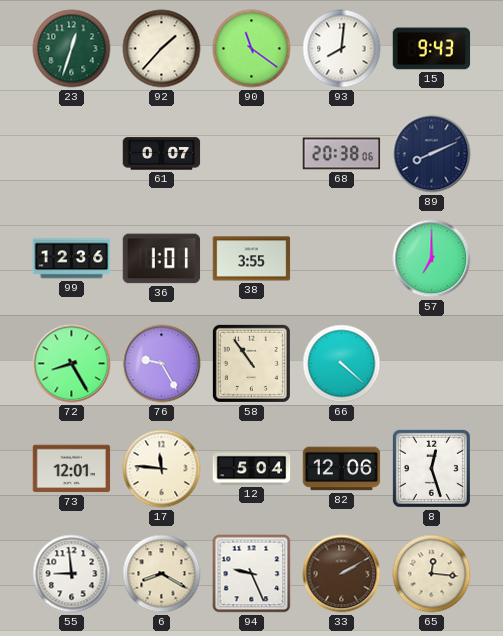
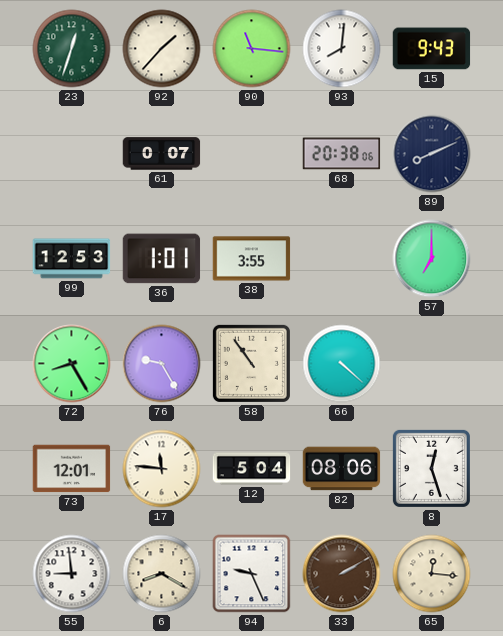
90: 11:21 -> 11:16 (252, 49)
99: 12:36 -> 12:53 (72, 259)
82: 12:06 -> 08:06 (342, 469)
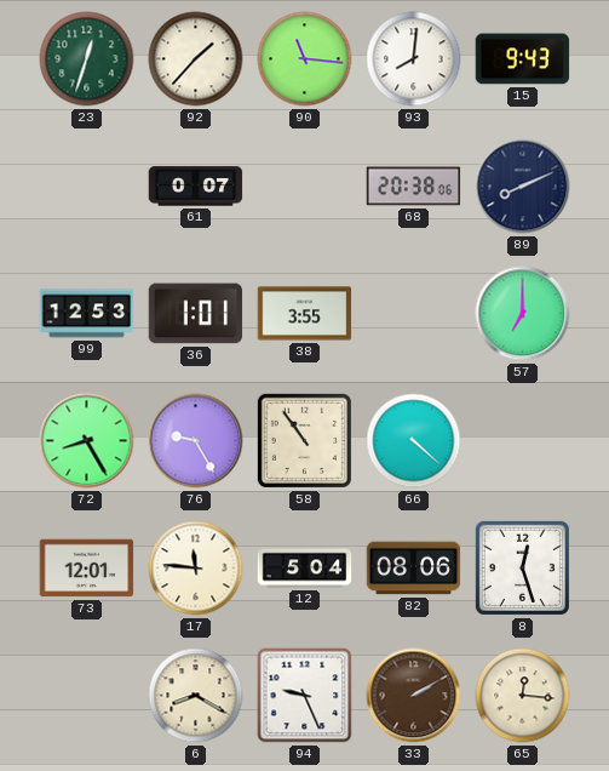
55: 8:59 -> none (72, 574)
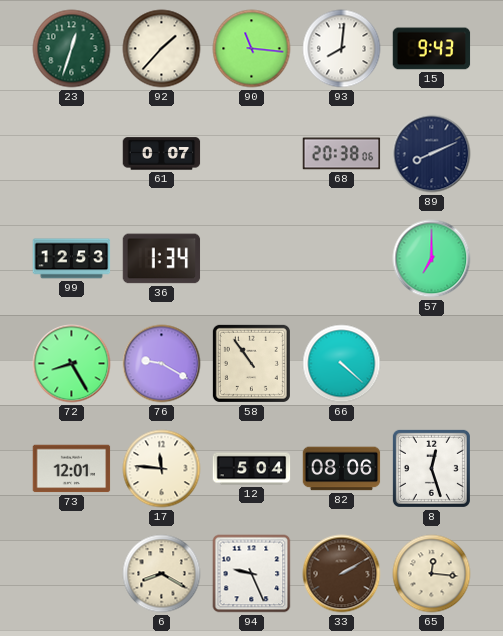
36: 1:01 -> 1:34 (162, 259)
38: 3:55 -> none (305, 314)
76: 9:25 -> 9:20 (162, 364)
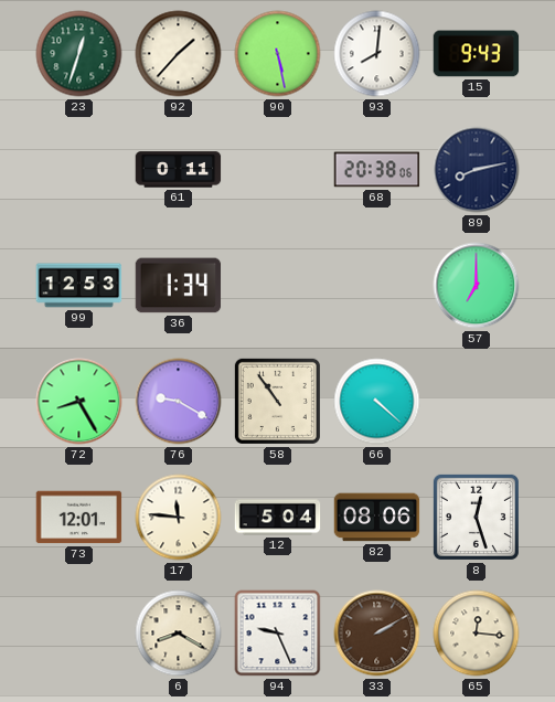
90: 11:16 -> 5:28 (278, 54)
61: 0:07 -> 0:11 (179, 170)
89: 8:11 -> 8:13 (477, 170)
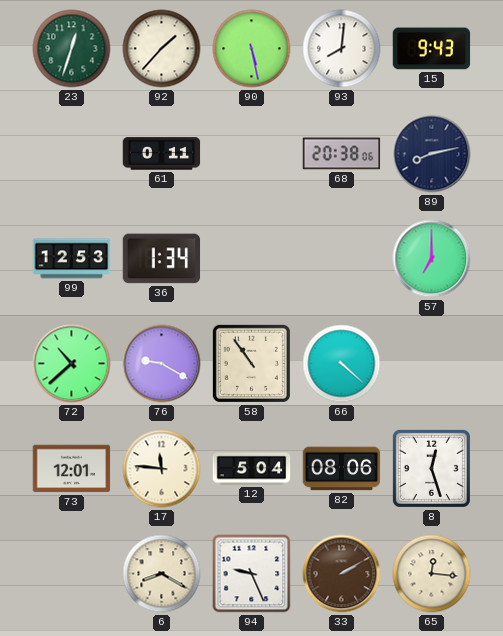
72: 8:25 -> 10:38 (72, 364)
